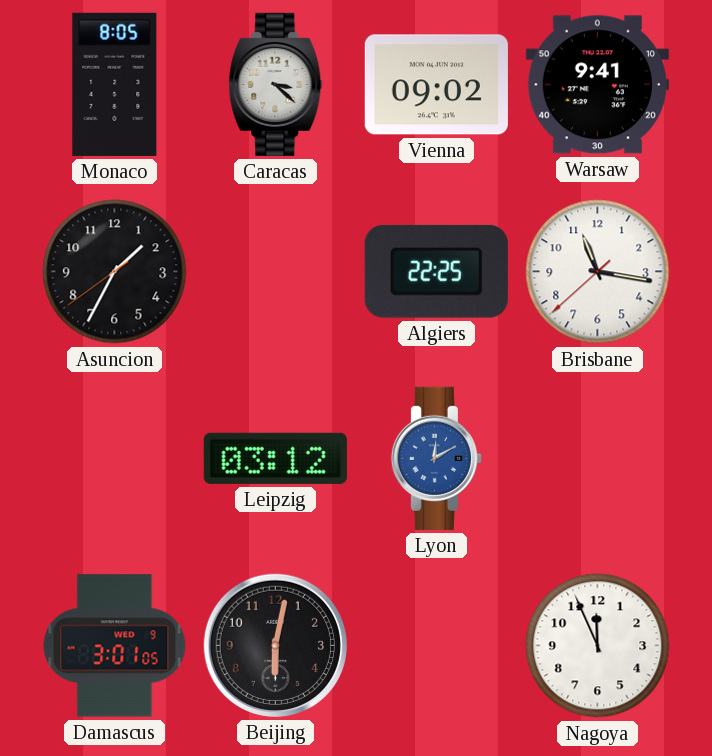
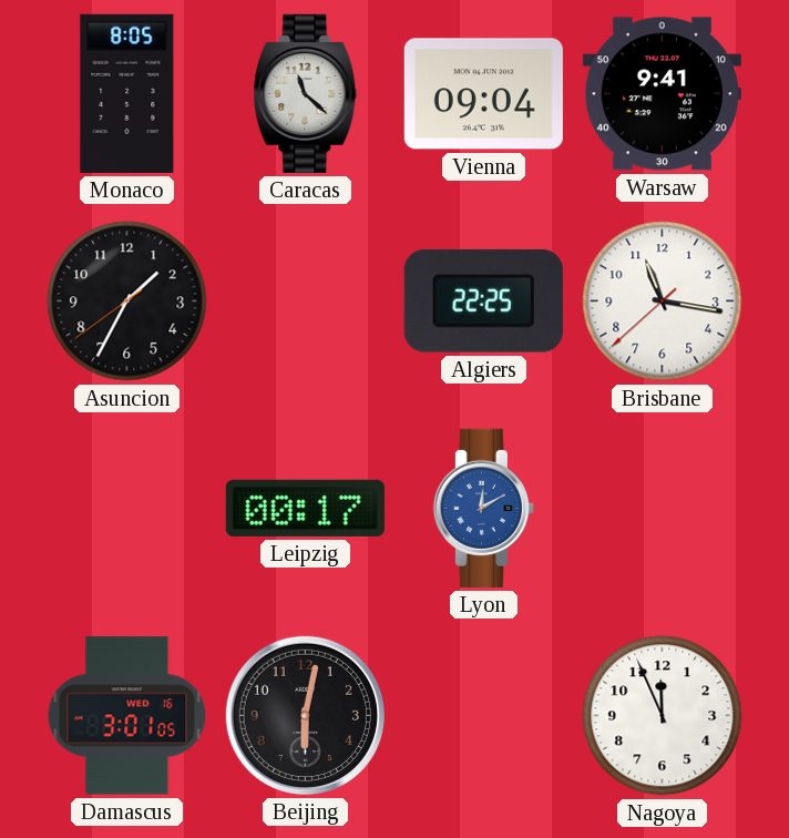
Caracas: 3:22 -> 11:22 (306, 93)
Vienna: 09:02 -> 09:04 (483, 94)
Leipzig: 03:12 -> 00:17 (305, 508)
Damascus date: WED 9 -> WED 16 (127, 716)
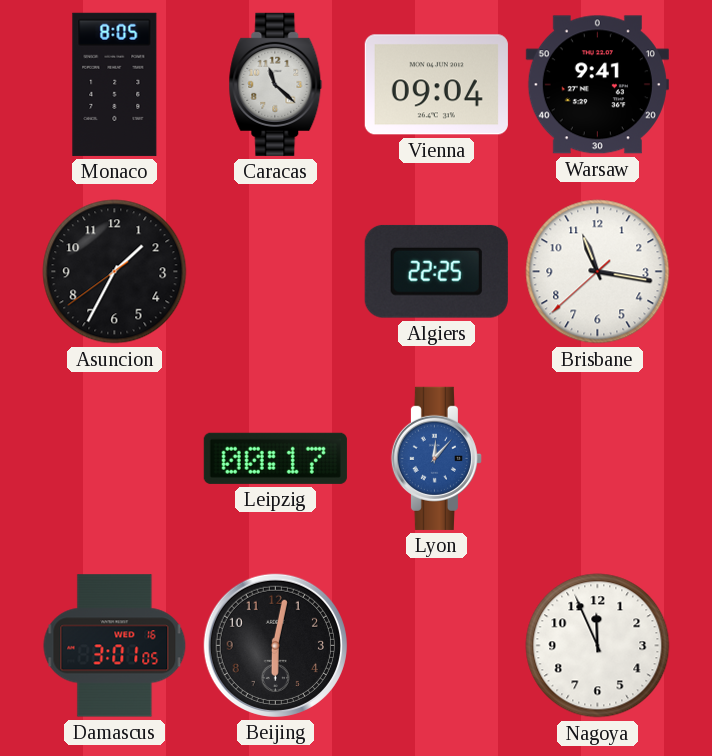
Lyon: 12:10 -> 12:07 (436, 458)
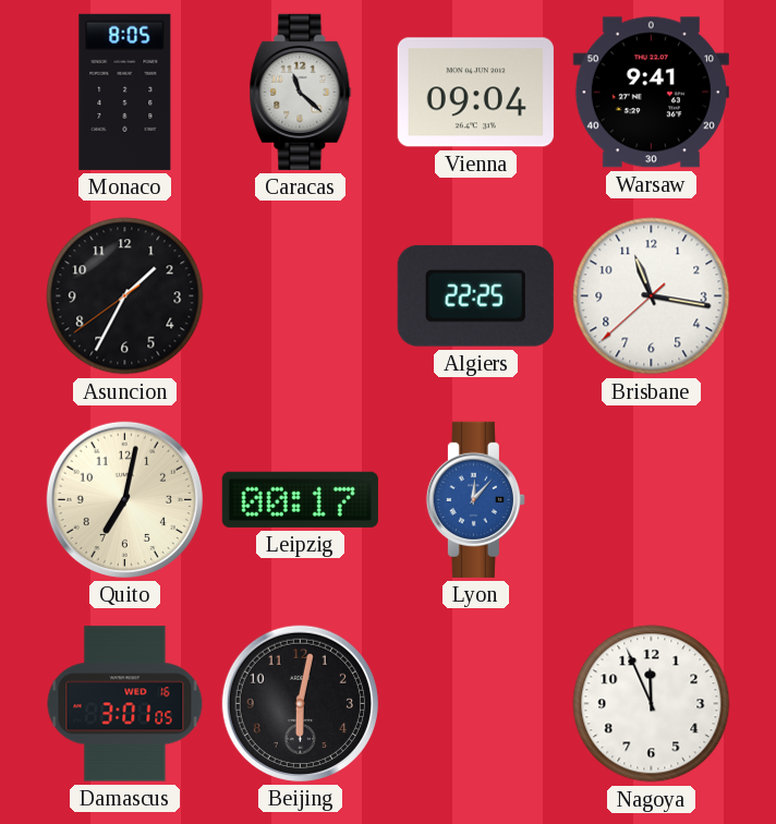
Quito: none -> 7:02 (124, 499)
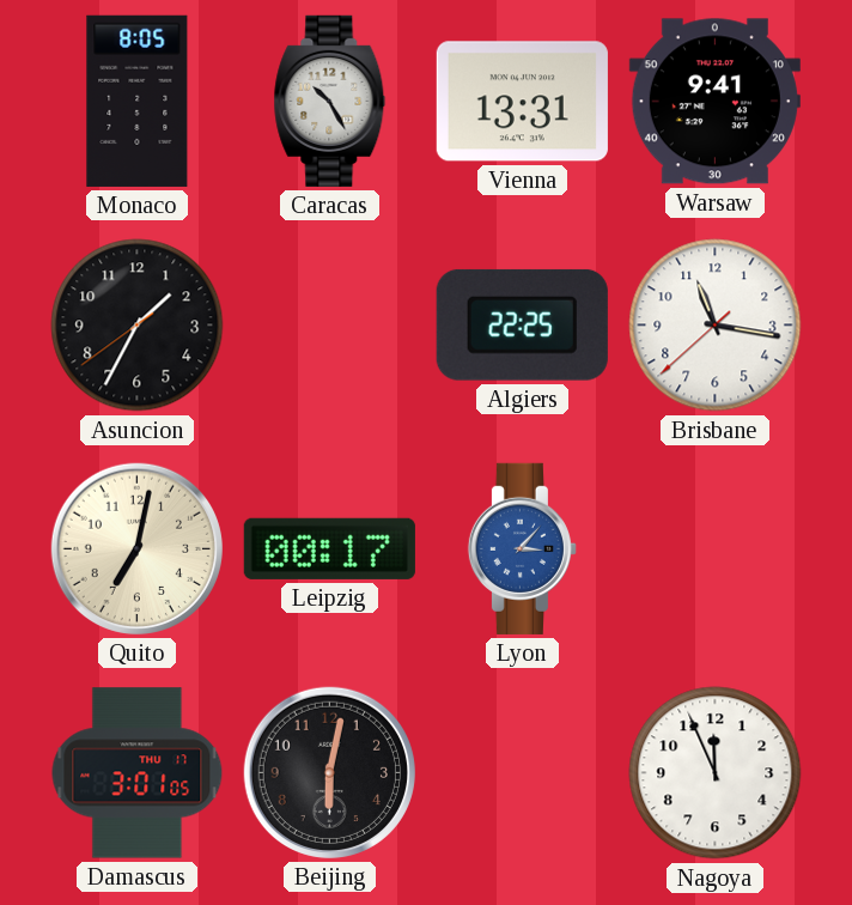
Caracas: 11:22 -> 10:25 (330, 101)
Vienna: 09:04 -> 13:31 (522, 102)
Lyon: 12:07 -> 3:07 (522, 548)
Damascus date: WED 16 -> THU 17 (138, 773)
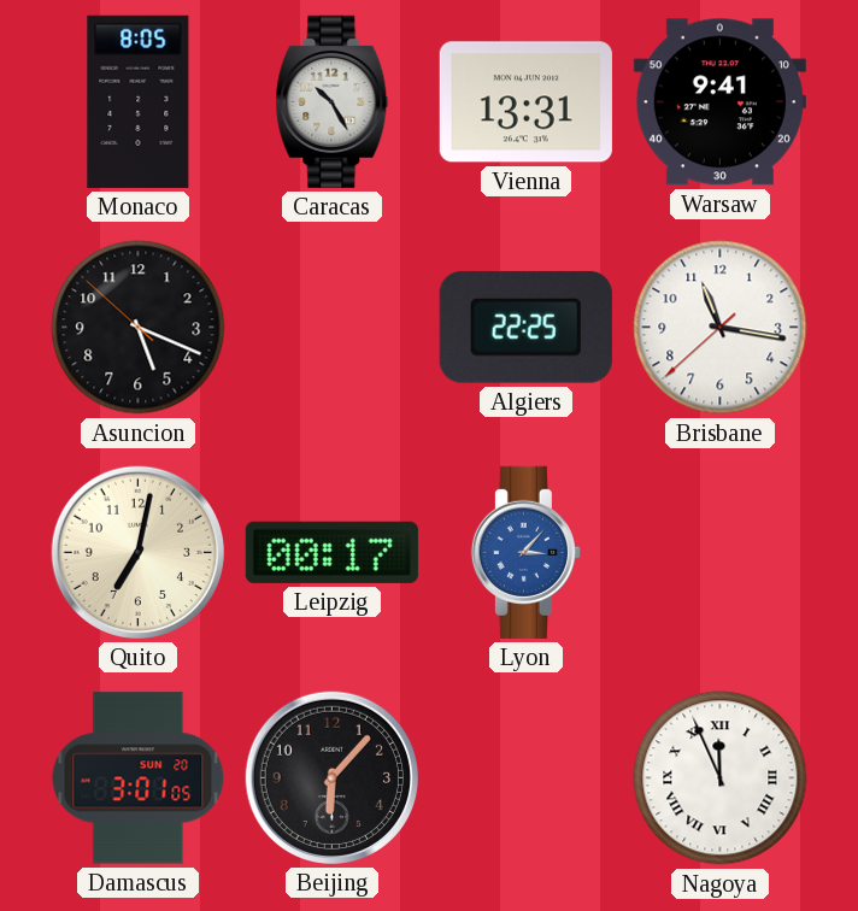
Asuncion: 1:34 -> 5:18 (139, 328)
Damascus date: THU 17 -> SUN 20 (139, 778)
Beijing: 6:02 -> 6:07 (331, 777)
Nagoya numerals: Arabic -> Roman (721, 778)
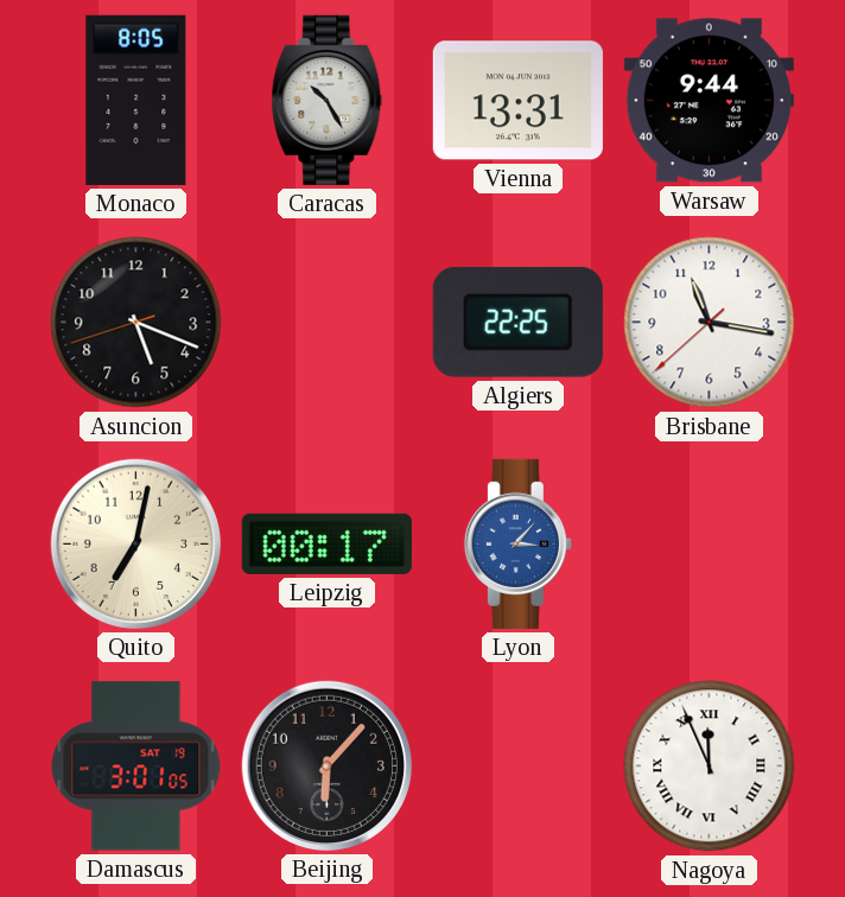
Warsaw: 9:41 -> 9:44 (709, 101)
Asuncion: 5:18:52 -> 5:18:42 (136, 323)
Damascus date: SUN 20 -> SAT 19 (136, 766)
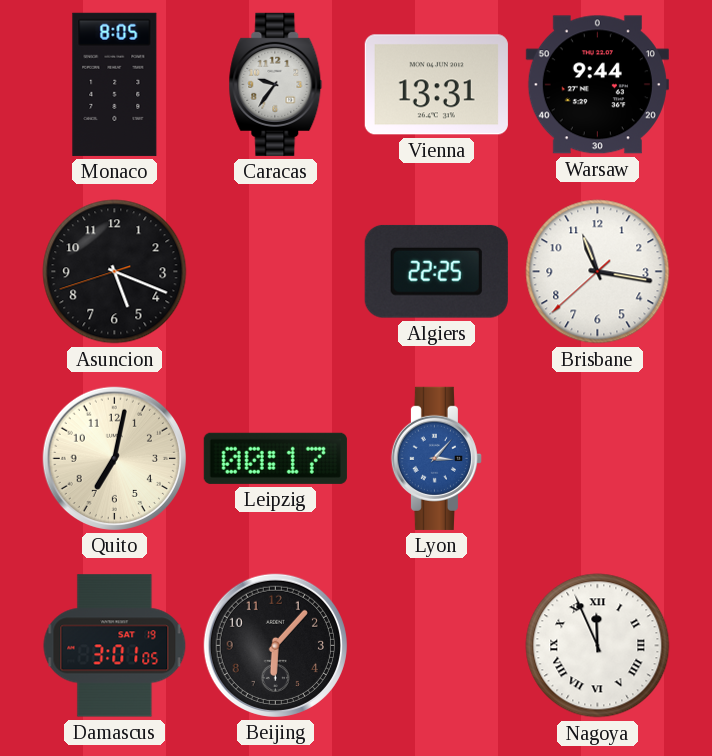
Caracas: 10:25 -> 9:36 (276, 84)
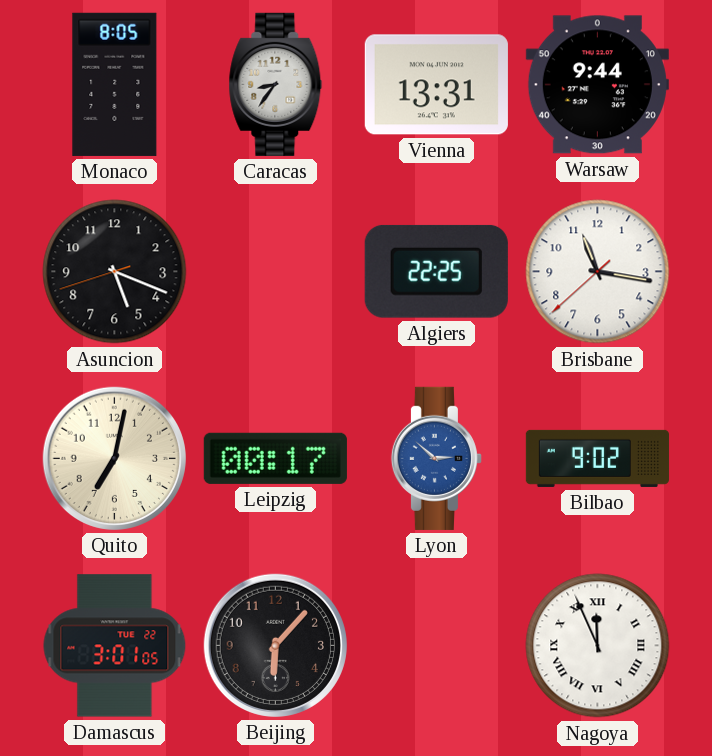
Caracas: 9:36 -> 8:36 (276, 84)
Lyon: 3:07 -> 2:52 (436, 458)
Bilbao: none -> 9:02 (597, 458)
Damascus date: SAT 19 -> TUE 22 (115, 646)
